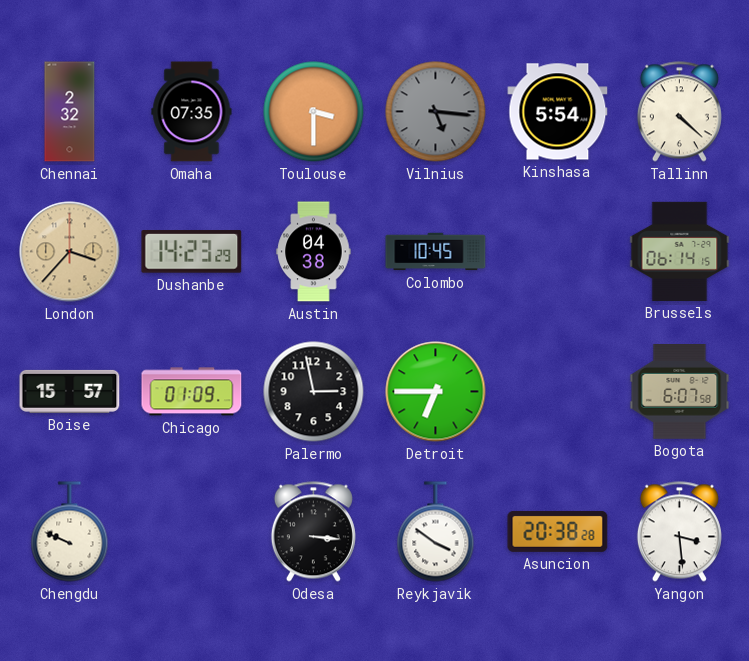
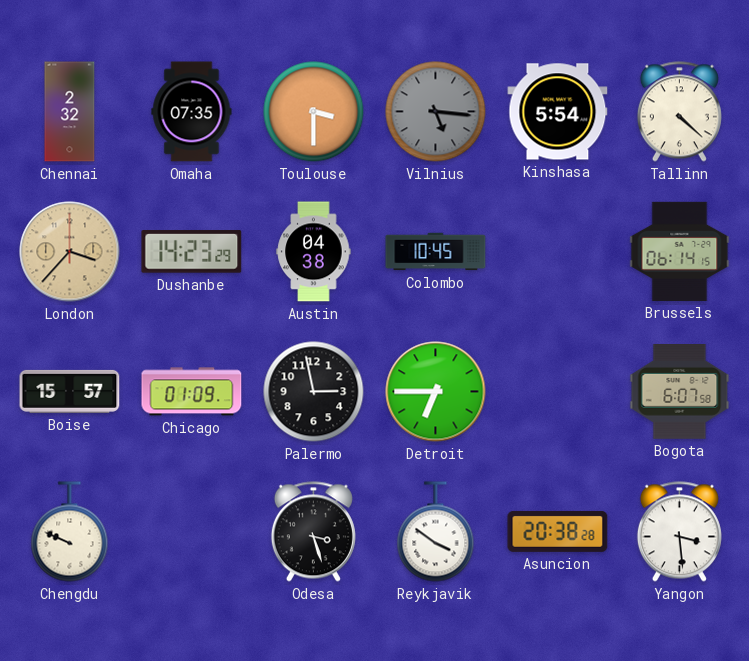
Odesa: 3:16 -> 3:27 (313, 532)
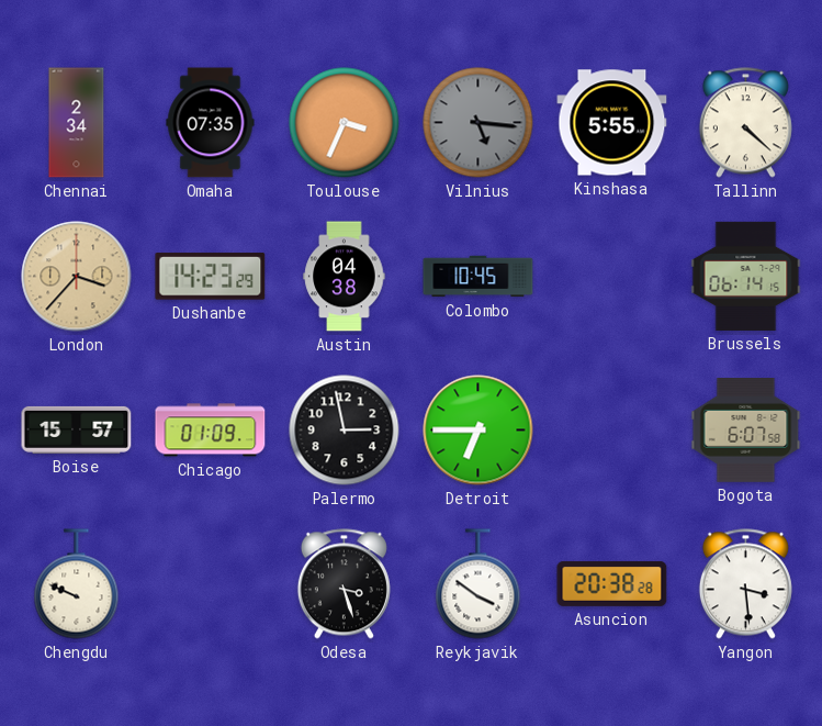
Chennai: 2:32 -> 2:34 (77, 123)
Toulouse: 3:30 -> 3:34 (345, 123)
Kinshasa: 5:54 -> 5:55 (612, 123)
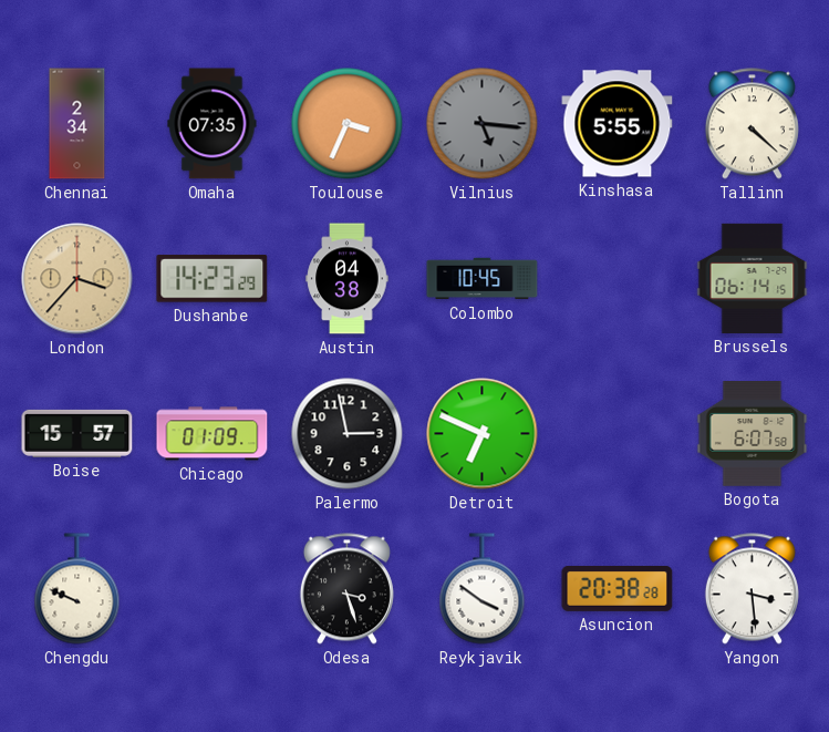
Detroit: 6:45 -> 6:49 (483, 434)
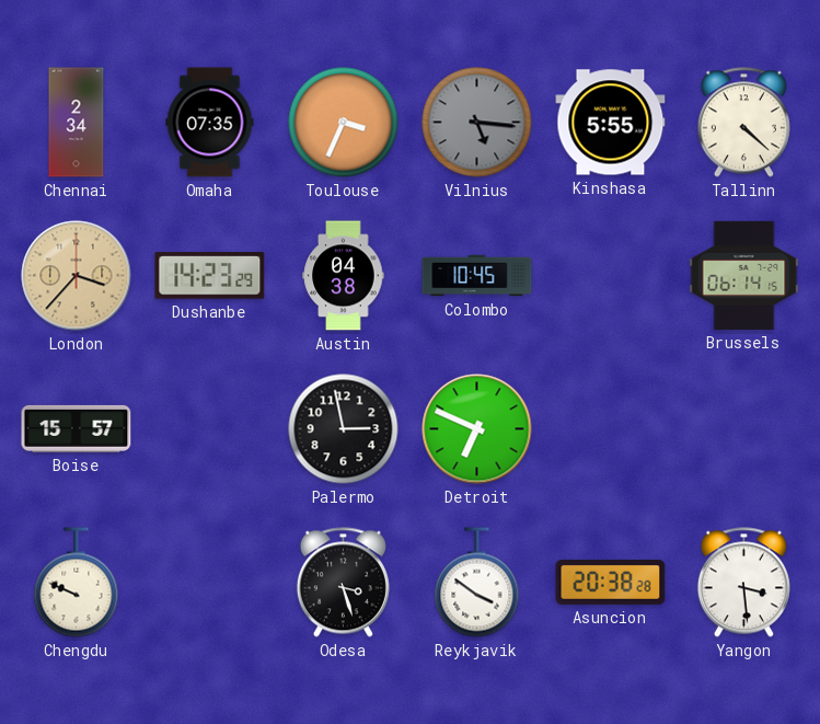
Chicago: 01:09 -> none (213, 434)
Bogota: 6:07 -> none (753, 434)
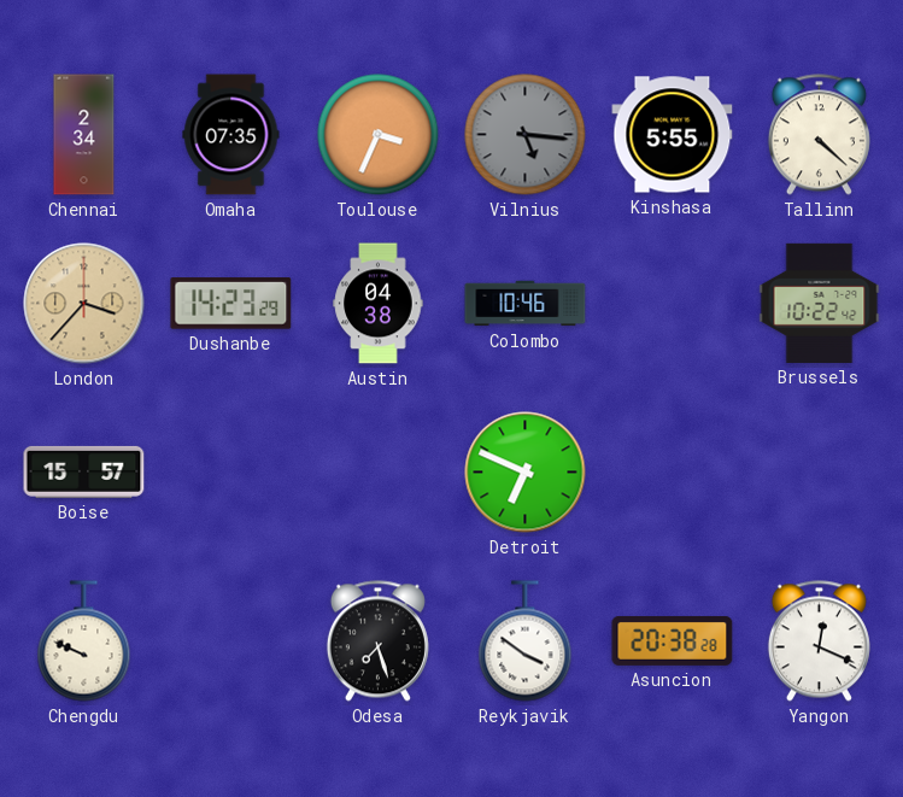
Colombo: 10:45 -> 10:46 (526, 304)
Brussels: 06:14 -> 10:22 (820, 303)
Palermo: 2:58 -> none (344, 429)
Odesa: 3:27 -> 7:27 (377, 641)
Yangon: 3:29 -> 12:19 (819, 641)
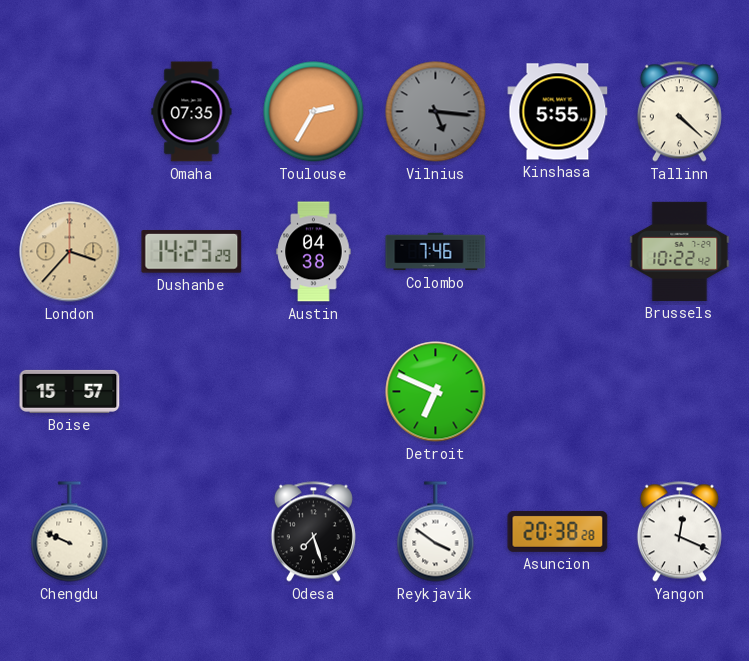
Chennai: 2:34 -> none (84, 135)
Toulouse: 3:34 -> 2:35 (314, 112)
Colombo: 10:46 -> 7:46 (436, 252)
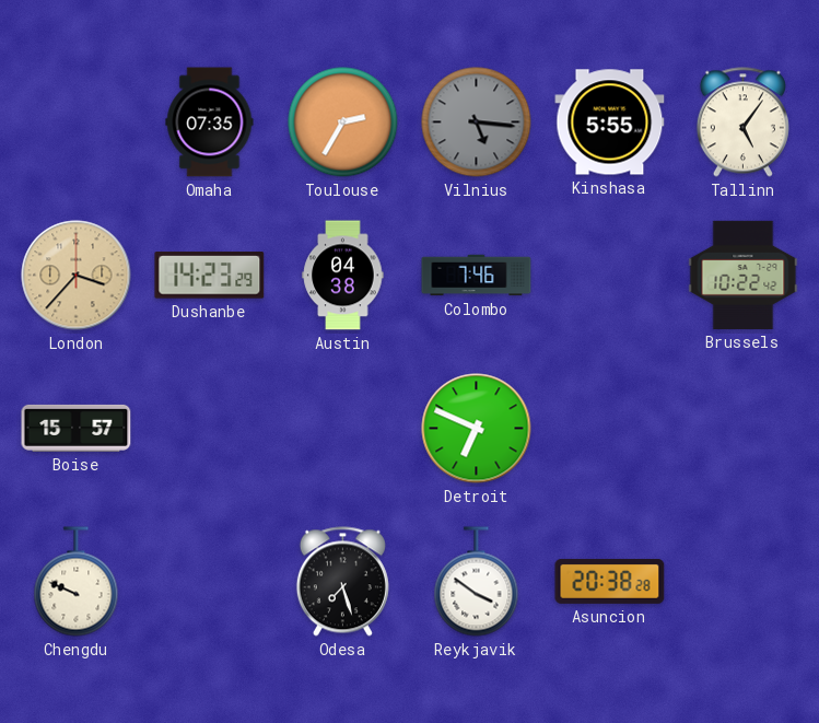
Tallinn: 4:22 -> 5:06 (742, 123)
Yangon: 12:19 -> none (679, 532)
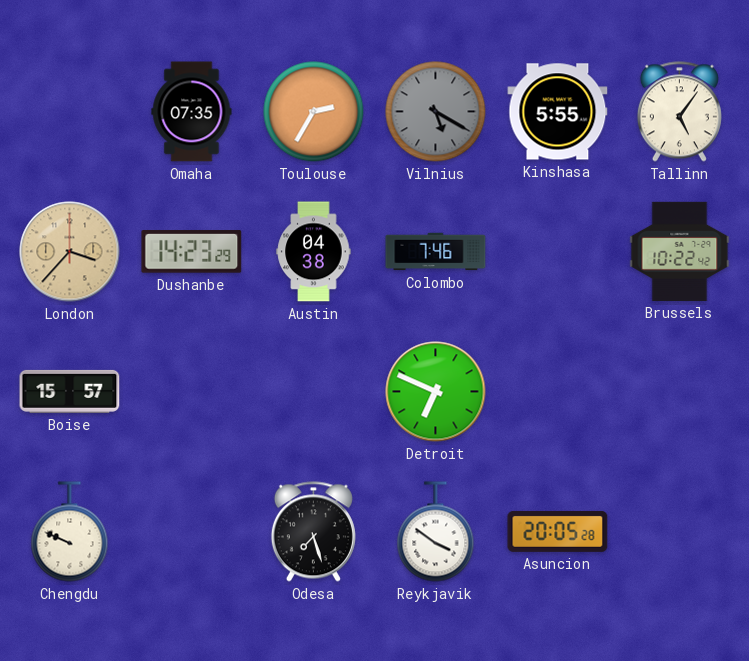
Vilnius: 5:16 -> 5:20 (436, 112)
Asuncion: 20:38 -> 20:05 (558, 531)
